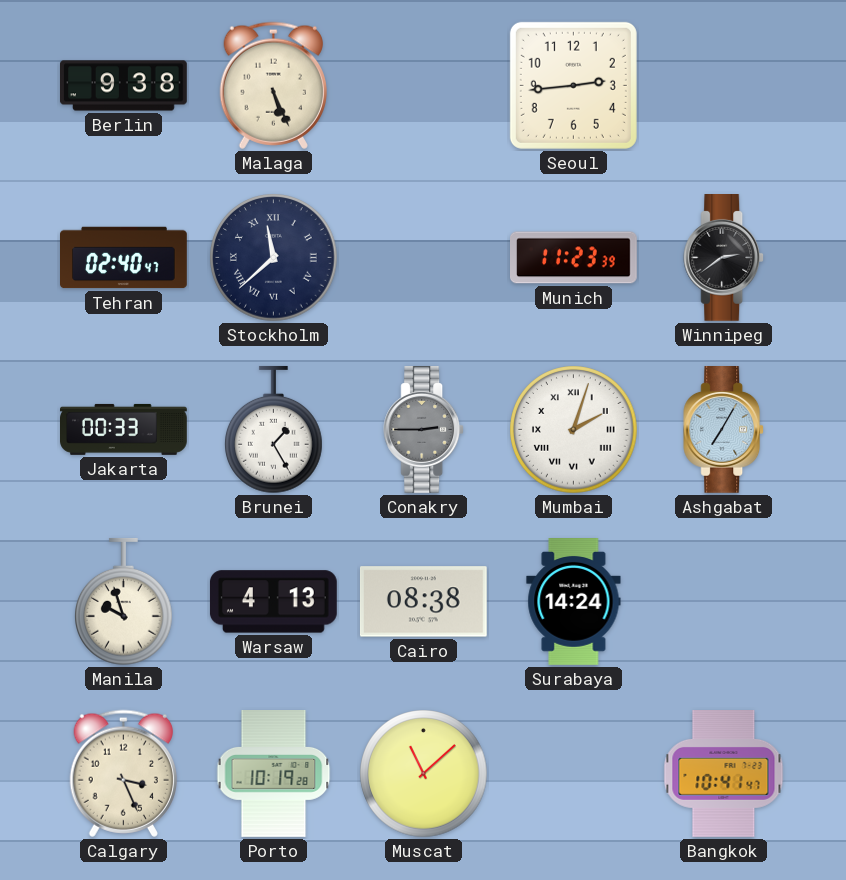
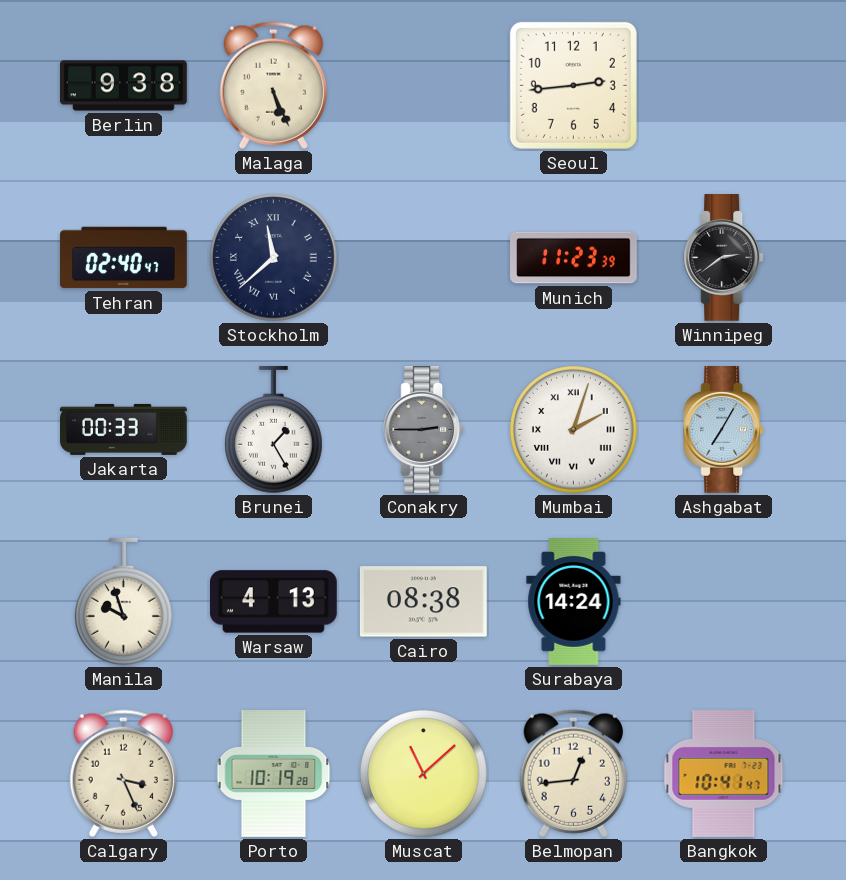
Belmopan: none -> 12:44 (573, 773)
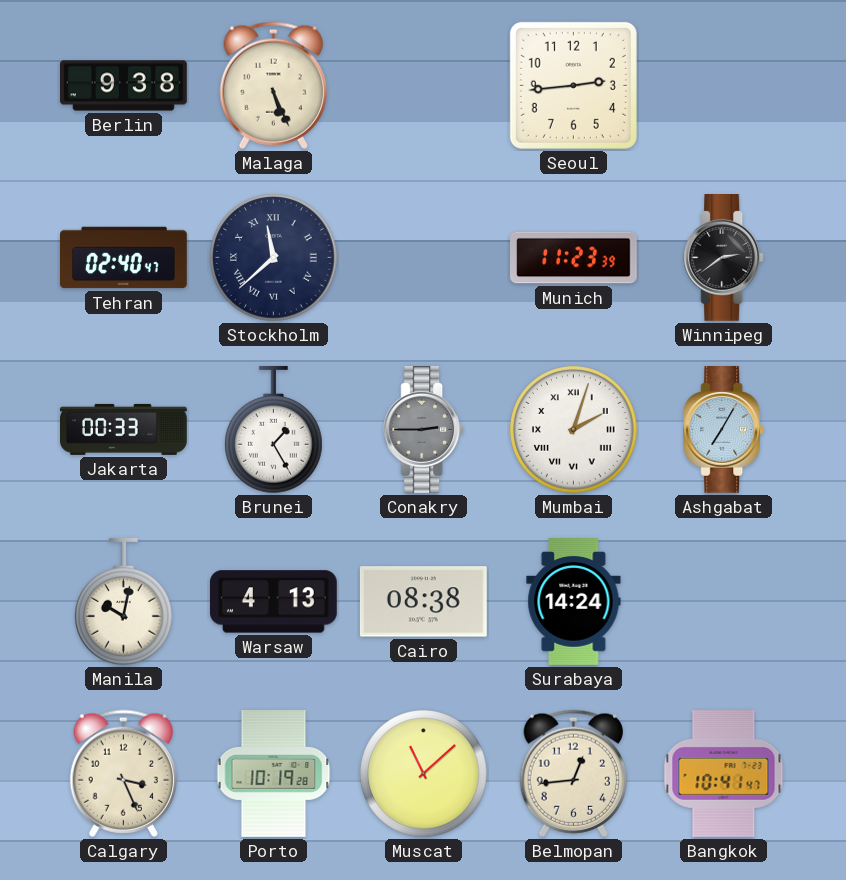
Manila: 9:57 -> 10:02 (124, 602)
